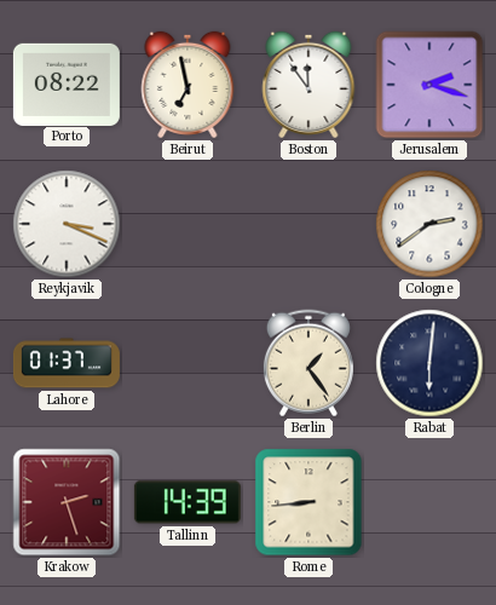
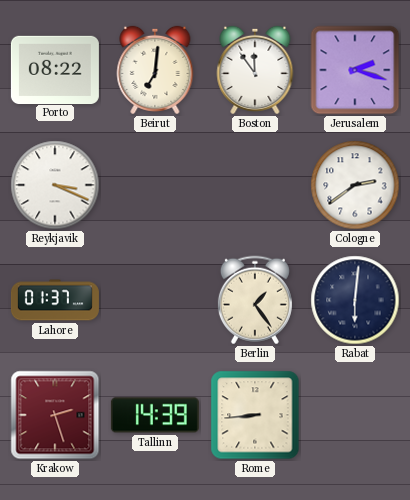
Beirut: 6:58 -> 7:01 (155, 70)
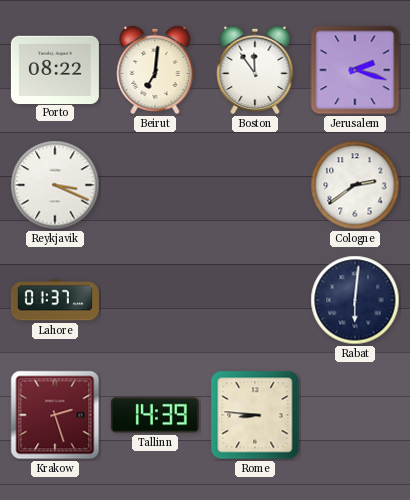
Berlin: 1:24 -> none (255, 300)
Rome: 8:44 -> 8:46 (255, 415)
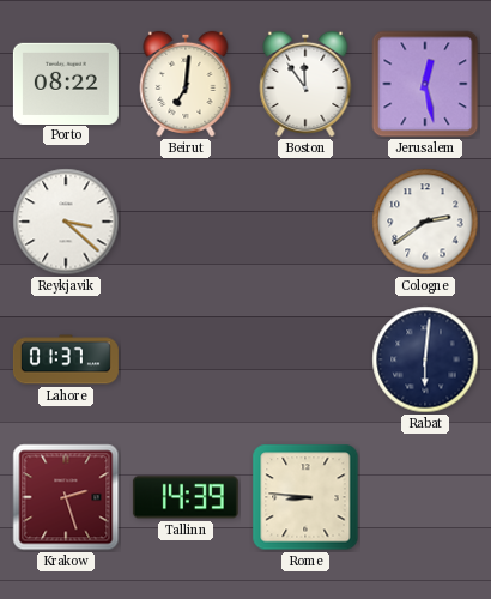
Jerusalem: 2:18 -> 12:28 (425, 84)
Reykjavik: 3:19 -> 3:22 (66, 222)
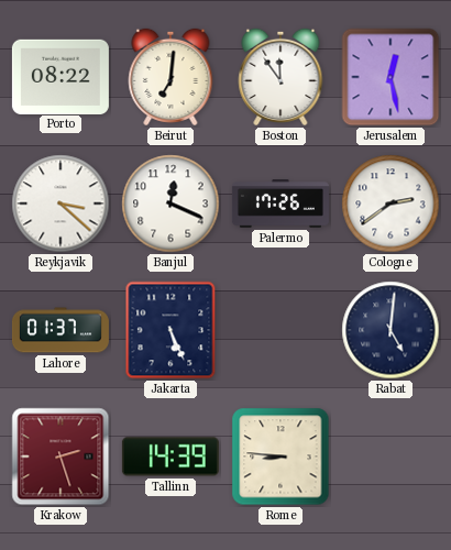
Banjul: none -> 12:19 (170, 204)
Palermo: none -> 17:26 (280, 205)
Jakarta: none -> 5:26 (170, 330)
Rabat: 6:01 -> 5:01 (391, 330)
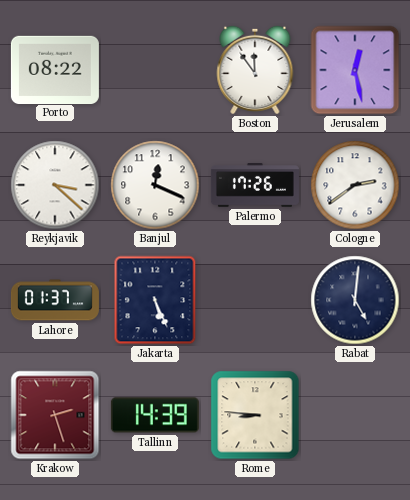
Beirut: 7:01 -> none (170, 77)
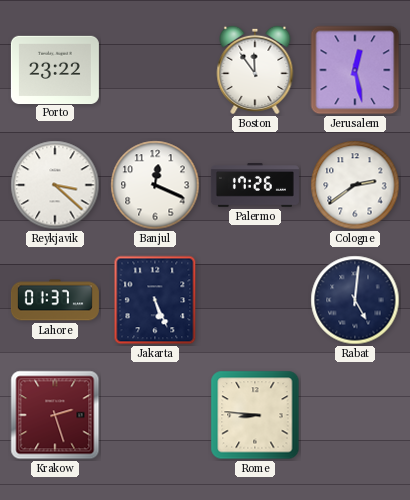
Porto: 08:22 -> 23:22 (55, 69)
Tallinn: 14:39 -> none (155, 415)
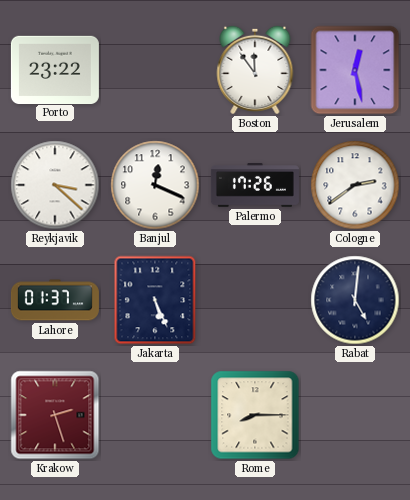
Rome: 8:46 -> 8:15 (255, 415)
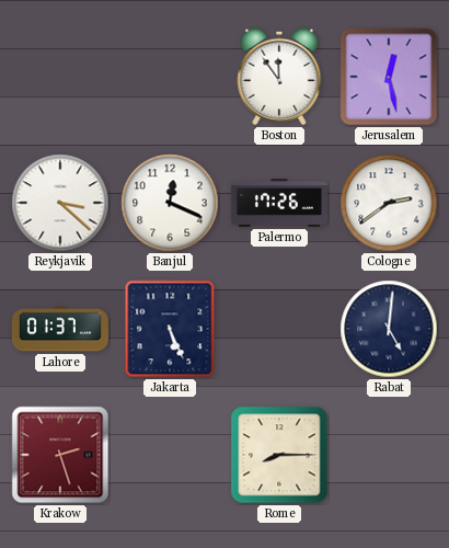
Porto: 23:22 -> none (55, 69)
